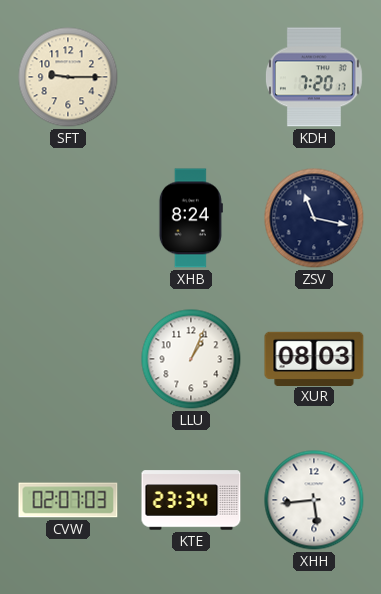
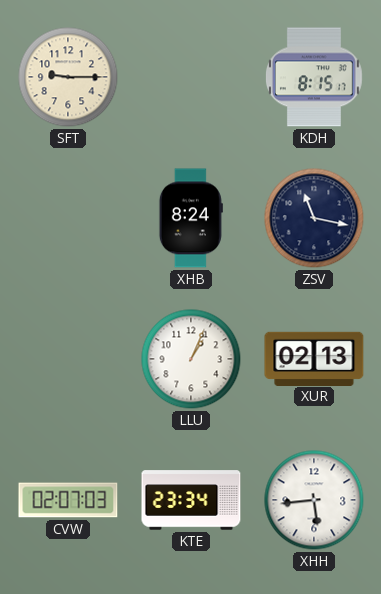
KDH: 7:20 -> 8:15 (314, 77)
XUR: 08:03 -> 02:13 (314, 358)
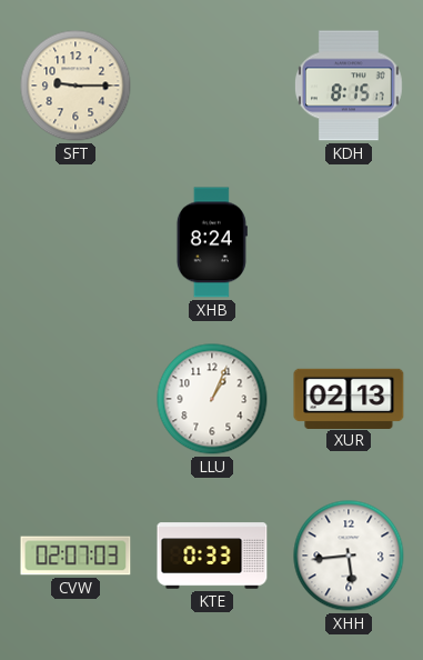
ZSV: 11:17 -> none (314, 218)
KTE: 23:34 -> 0:33 (212, 556)
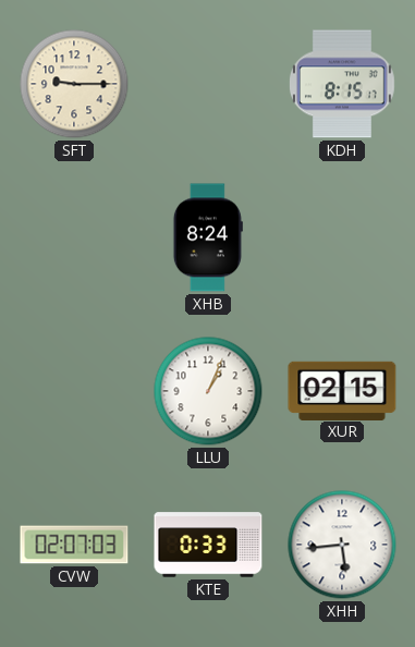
XUR: 02:13 -> 02:15 (342, 390)
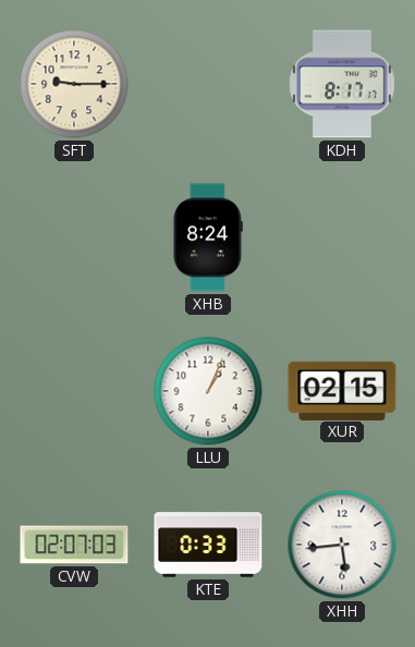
KDH: 8:15 -> 8:17 (342, 84)
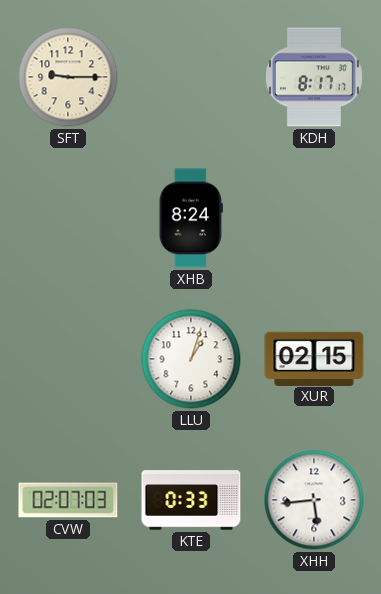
LLU: 1:04 -> 1:03 (191, 359)
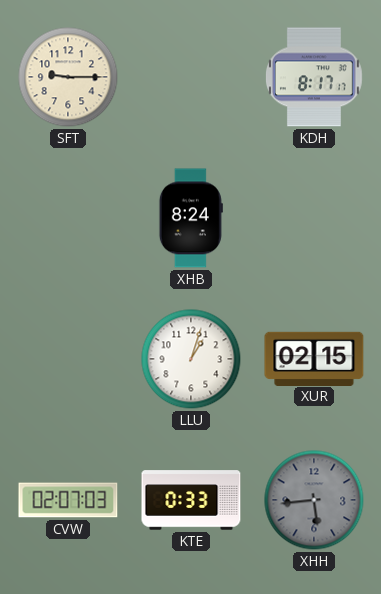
XHH dial: white -> grey (314, 500)
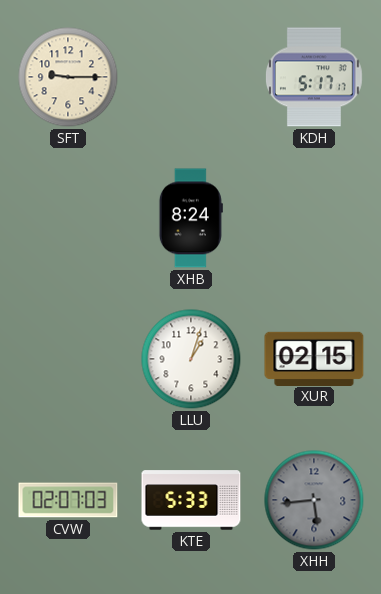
KDH: 8:17 -> 5:17 (314, 77)
KTE: 0:33 -> 5:33 (191, 500)
